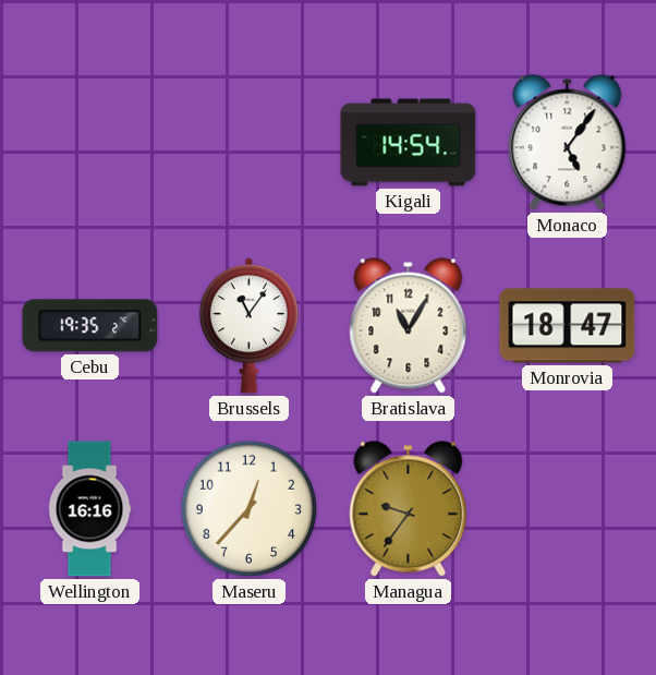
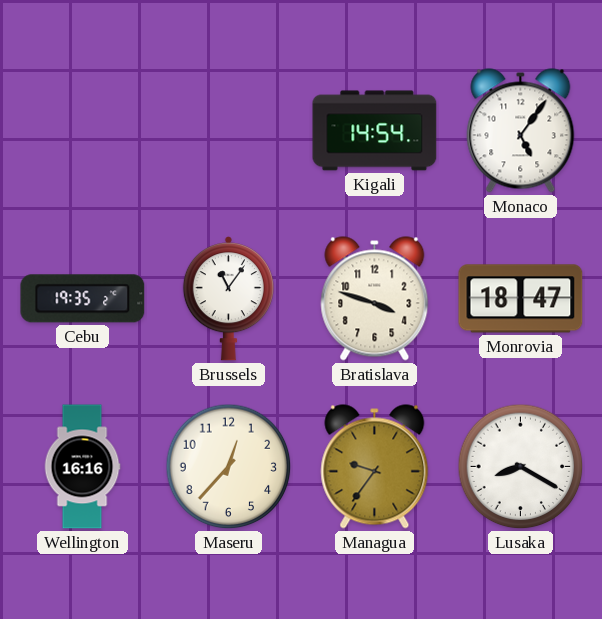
Bratislava: 11:05 -> 3:48 (375, 299)
Lusaka: none -> 8:20 (521, 467)
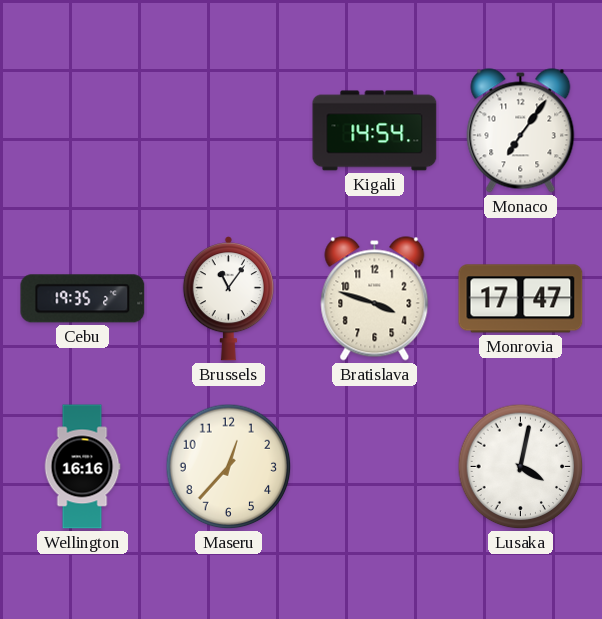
Monaco: 5:06 -> 7:06 (521, 131)
Monrovia: 18:47 -> 17:47 (521, 299)
Managua: 9:36 -> none (375, 467)
Lusaka: 8:20 -> 4:02 (521, 467)
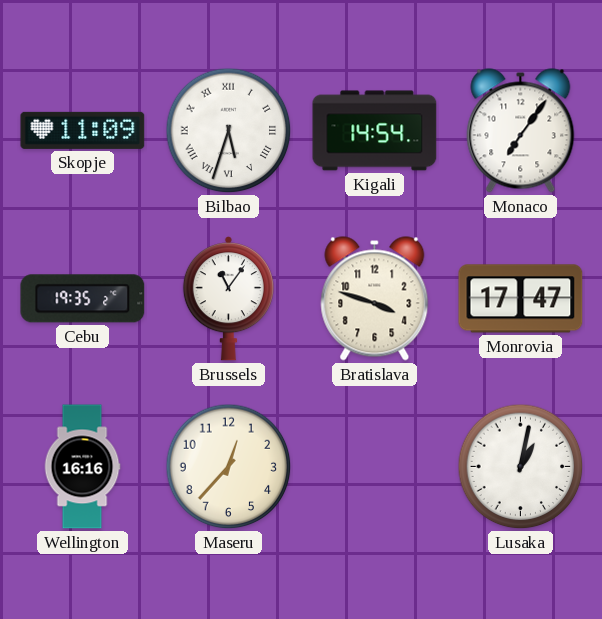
Skopje: none -> 11:09 (83, 130)
Bilbao: none -> 5:33 (229, 131)
Lusaka: 4:02 -> 1:02 (521, 467)
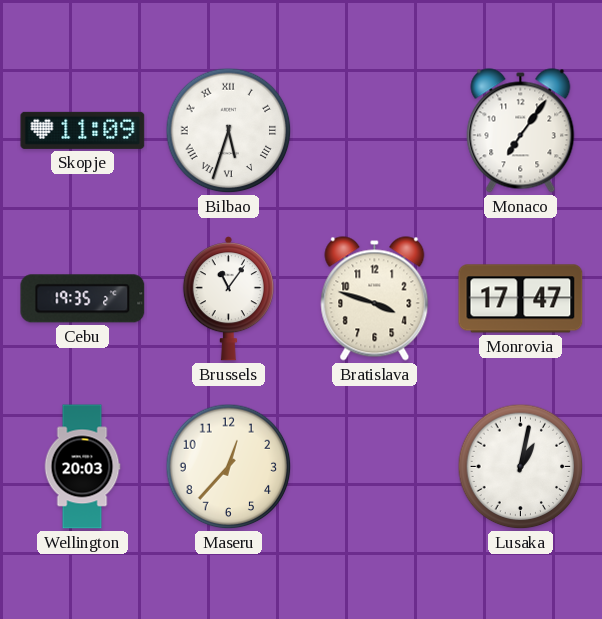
Kigali: 14:54 -> none (375, 131)
Wellington: 16:16 -> 20:03 (82, 467)
